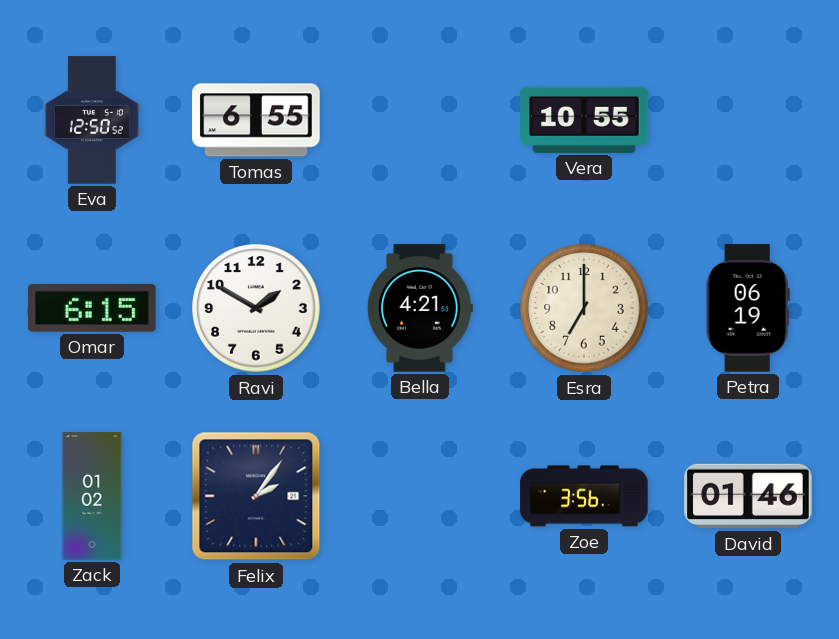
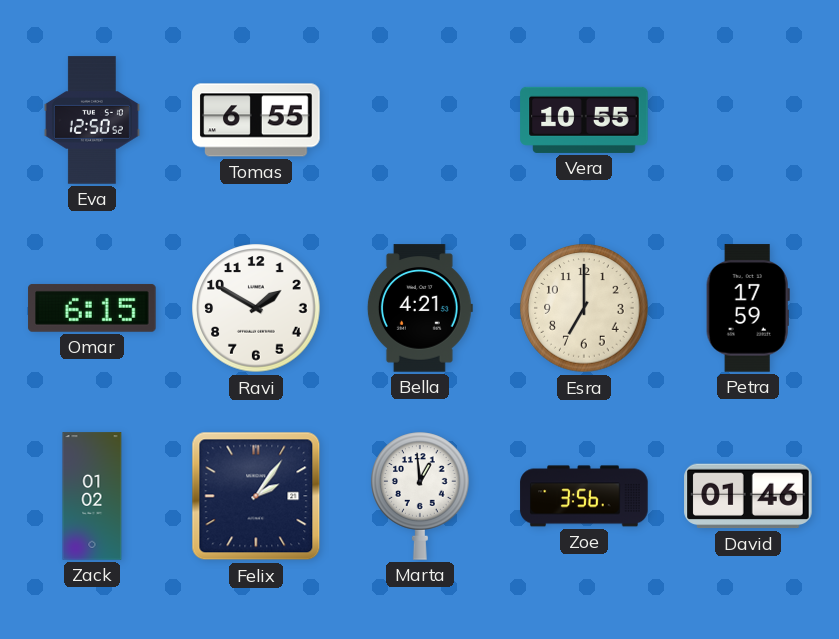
Petra: 06:19 -> 17:59 (748, 308)
Marta: none -> 12:59 (420, 496)
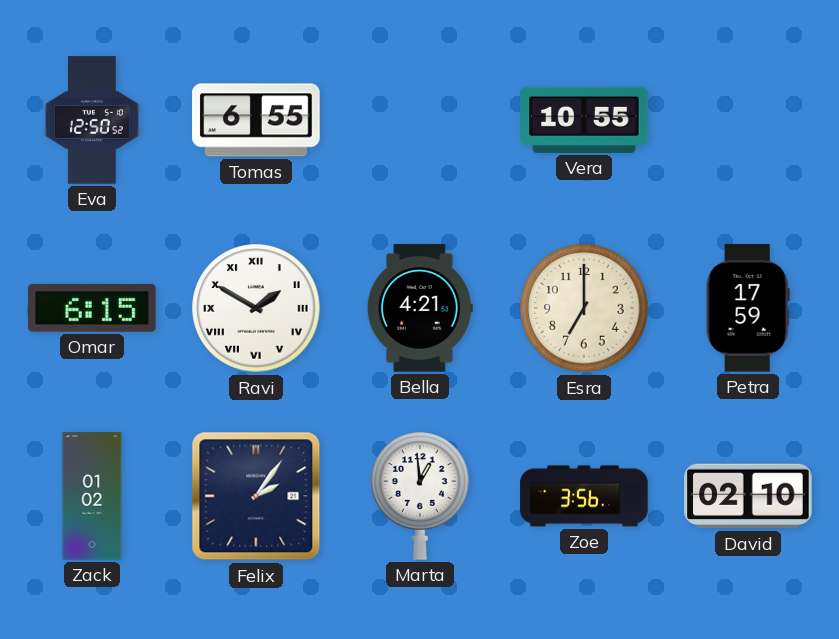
Ravi numerals: Arabic -> Roman (256, 308)
David: 01:46 -> 02:10 (748, 496)
